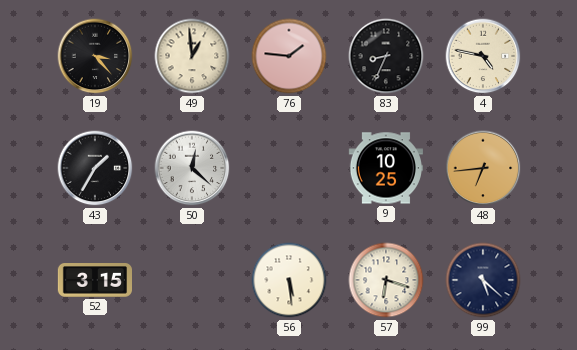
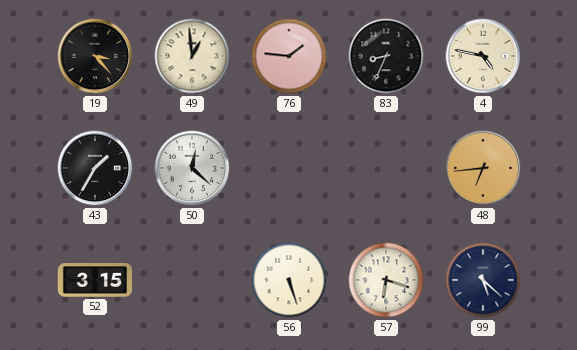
9: 10:25 -> none (386, 168)
56: 5:29 -> 5:27 (289, 280)
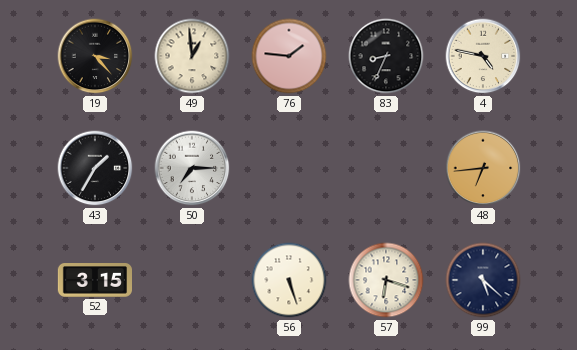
50: 12:22 -> 7:15 (192, 168)
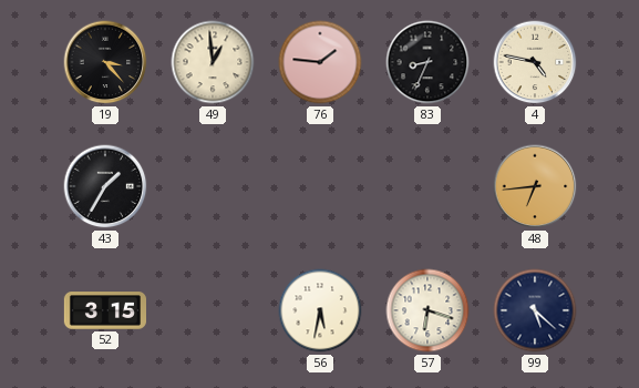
50: 7:15 -> none (192, 168)
56: 5:27 -> 5:32 (320, 310)
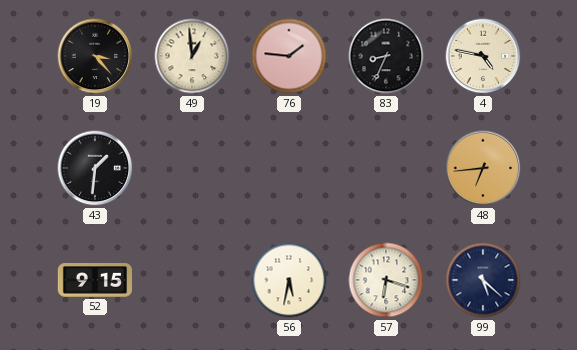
43: 1:35 -> 1:31 (95, 168)
52: 3:15 -> 9:15 (94, 281)
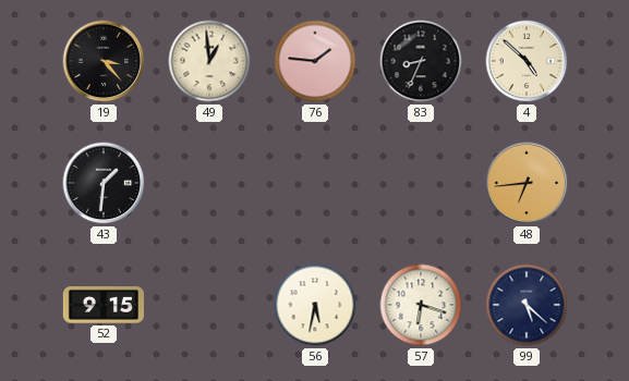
4: 4:47 -> 4:52 (527, 61)
